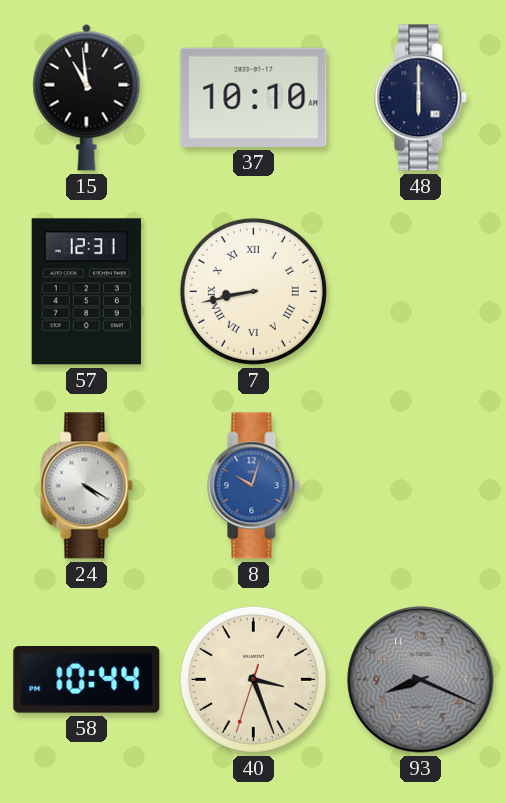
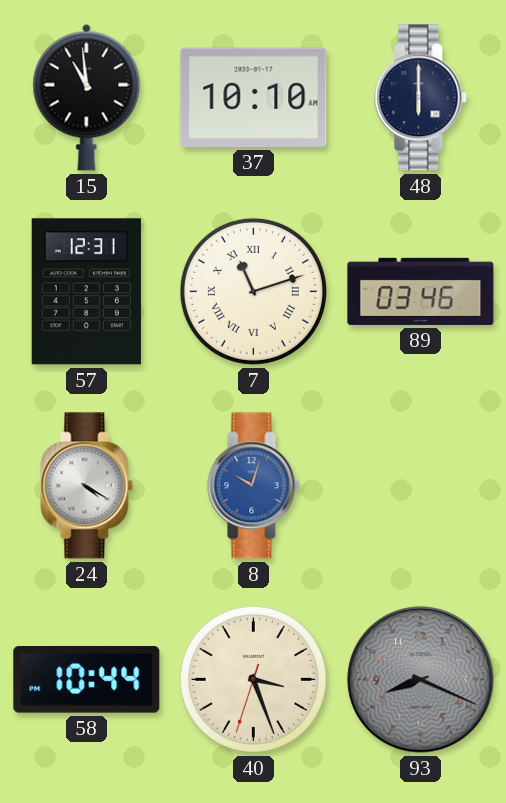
7: 8:43 -> 11:12 (253, 291)
89: none -> 03:46 (421, 291)
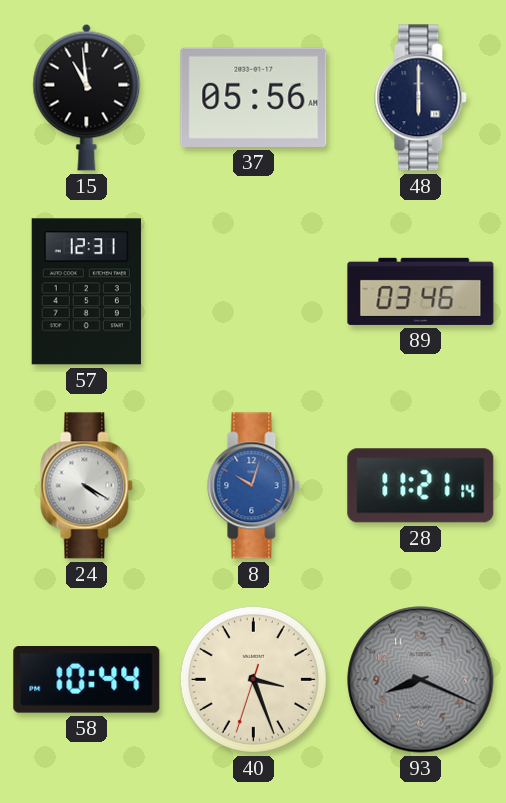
37: 10:10 -> 05:56 (254, 97)
7: 11:12 -> none (253, 291)
28: none -> 11:21 (421, 486)
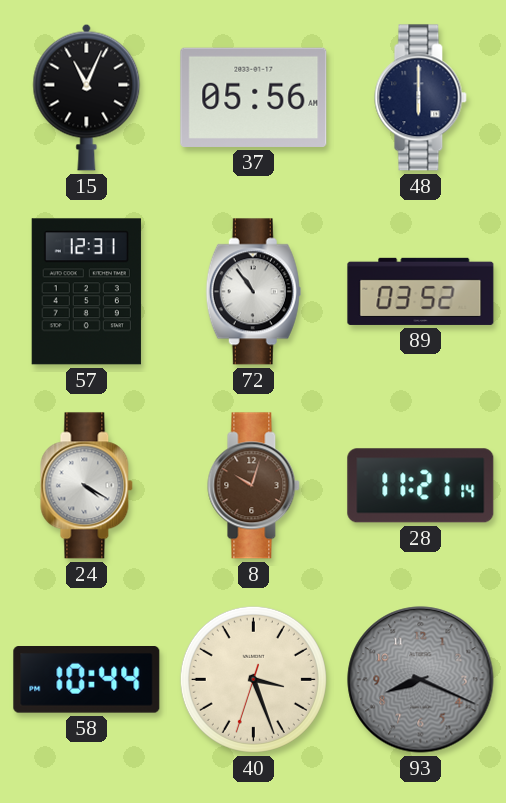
15: 10:59 -> 11:04 (87, 97)
72: none -> 10:54 (253, 292)
89: 03:46 -> 03:52 (421, 291)
8 dial: blue -> brown (254, 486)
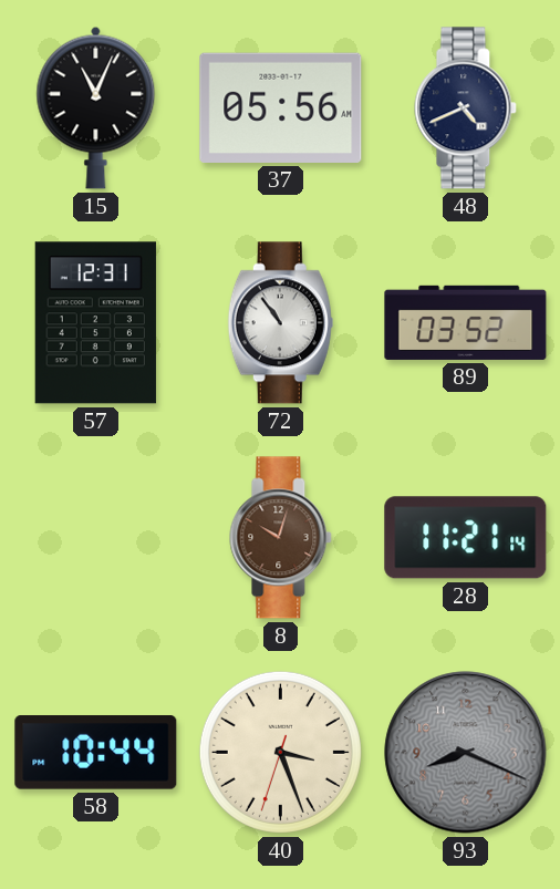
48: 6:00 -> 4:41 (466, 108)
24: 4:20 -> none (87, 486)
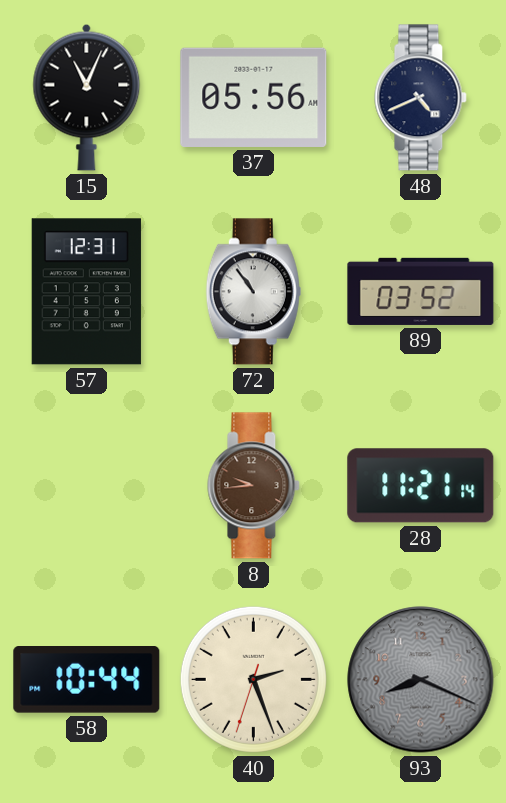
8: 10:03 -> 9:44 (254, 486)
40: 3:26 -> 2:26 (253, 679)
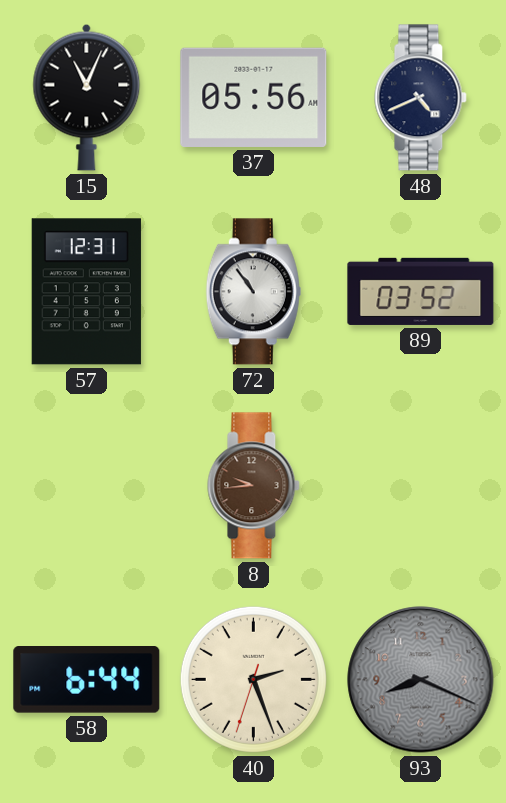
28: 11:21 -> none (421, 486)
58: 10:44 -> 6:44 (87, 680)
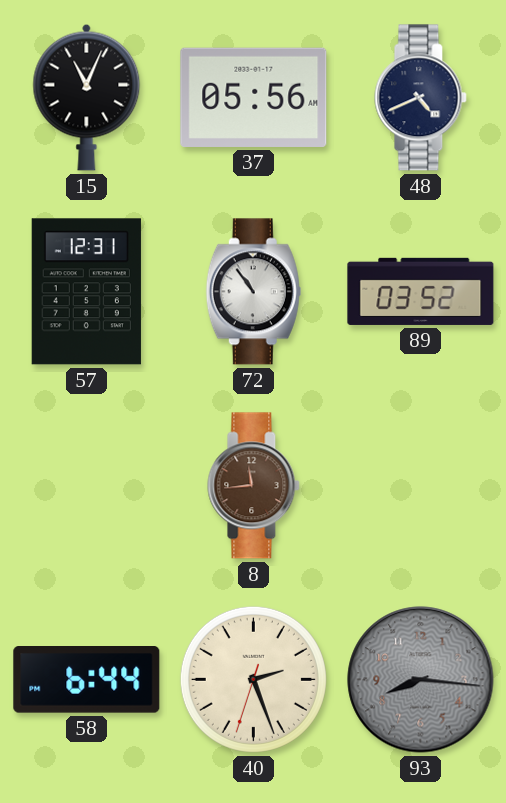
8: 9:44 -> 11:44 (254, 486)
93: 8:19 -> 8:16 (421, 680)
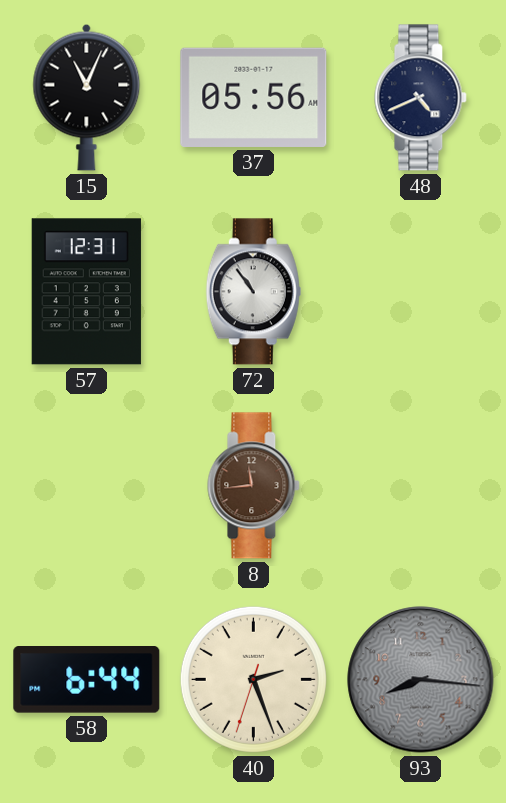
89: 03:52 -> none (421, 291)
